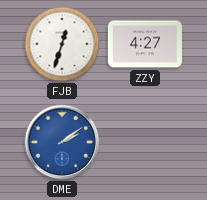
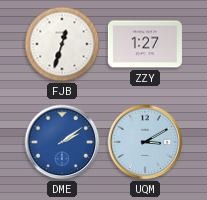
ZZY: 4:27 -> 1:27 (145, 44)
UQM: none -> 3:10 (145, 142)
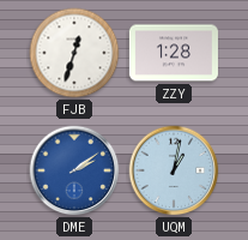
ZZY: 1:27 -> 1:28 (174, 53)
UQM: 3:10 -> 1:02 (174, 170)
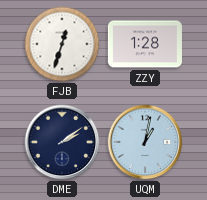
DME dial: blue -> navy (62, 142)
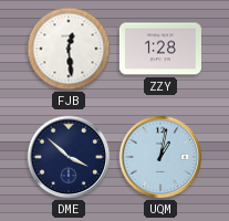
FJB: 12:33 -> 12:29 (69, 49)
DME: 2:09 -> 3:52 (69, 157)
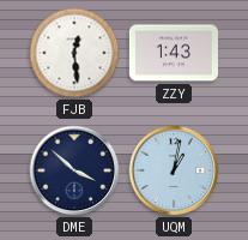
ZZY: 1:28 -> 1:43 (174, 53)
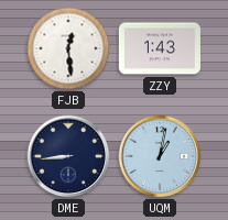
DME: 3:52 -> 8:44 (68, 156)
